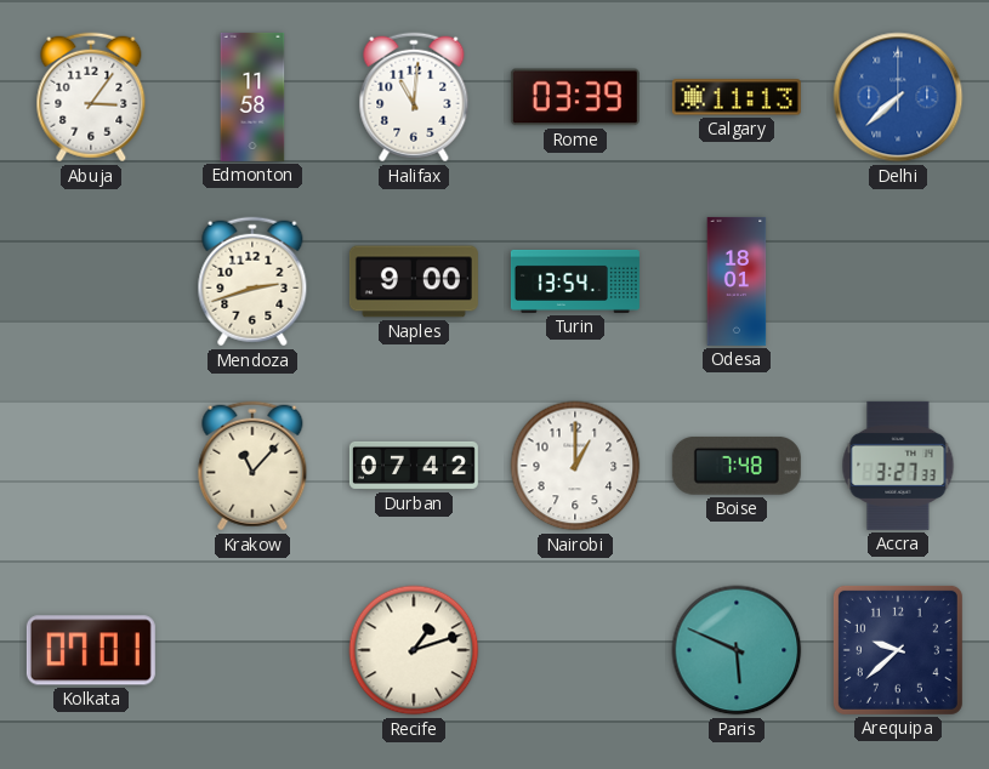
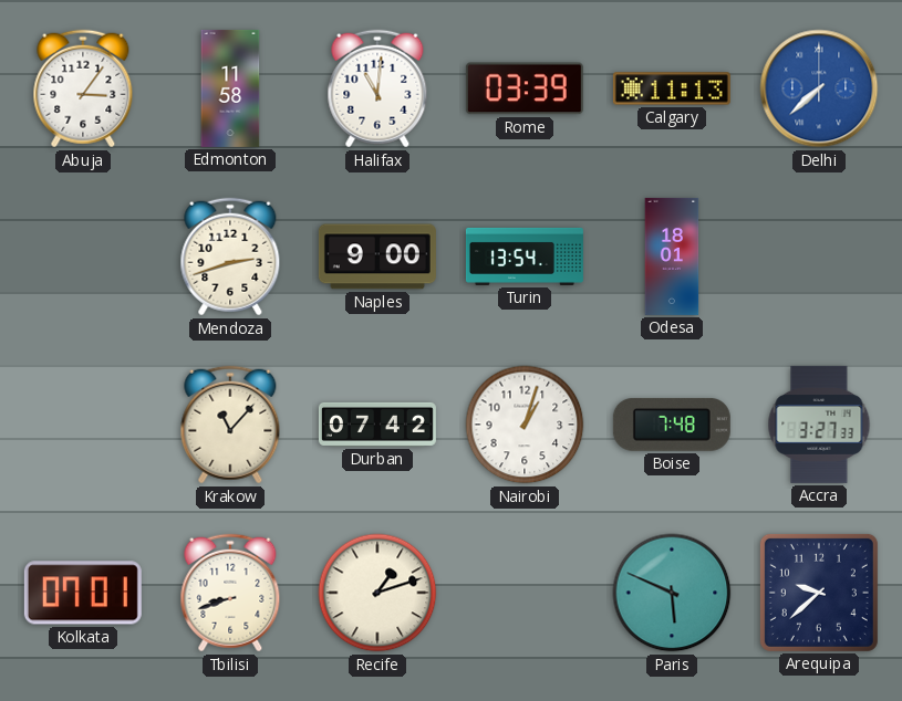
Nairobi: 1:00 -> 1:03 (525, 425)
Tbilisi: none -> 8:42 (230, 593)
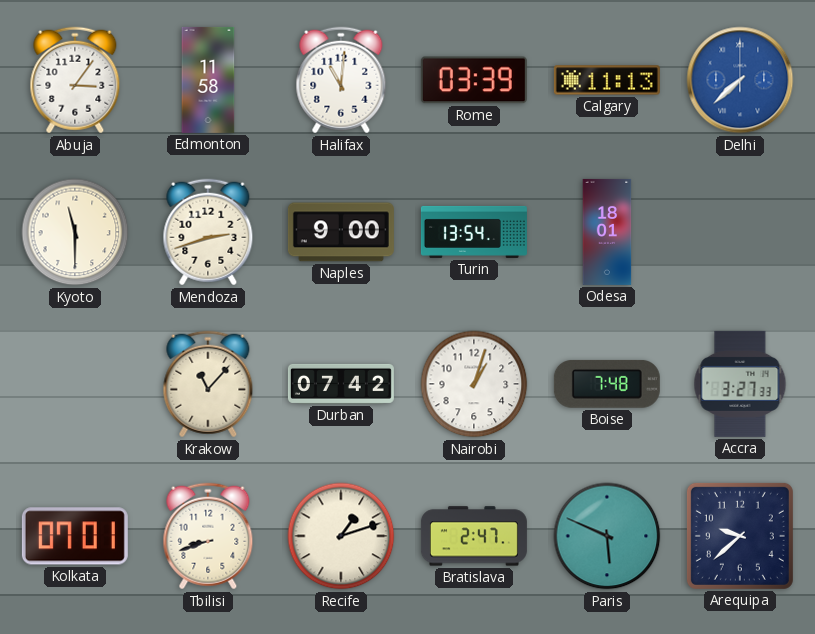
Kyoto: none -> 11:30 (75, 232)
Bratislava: none -> 2:47 (474, 536)
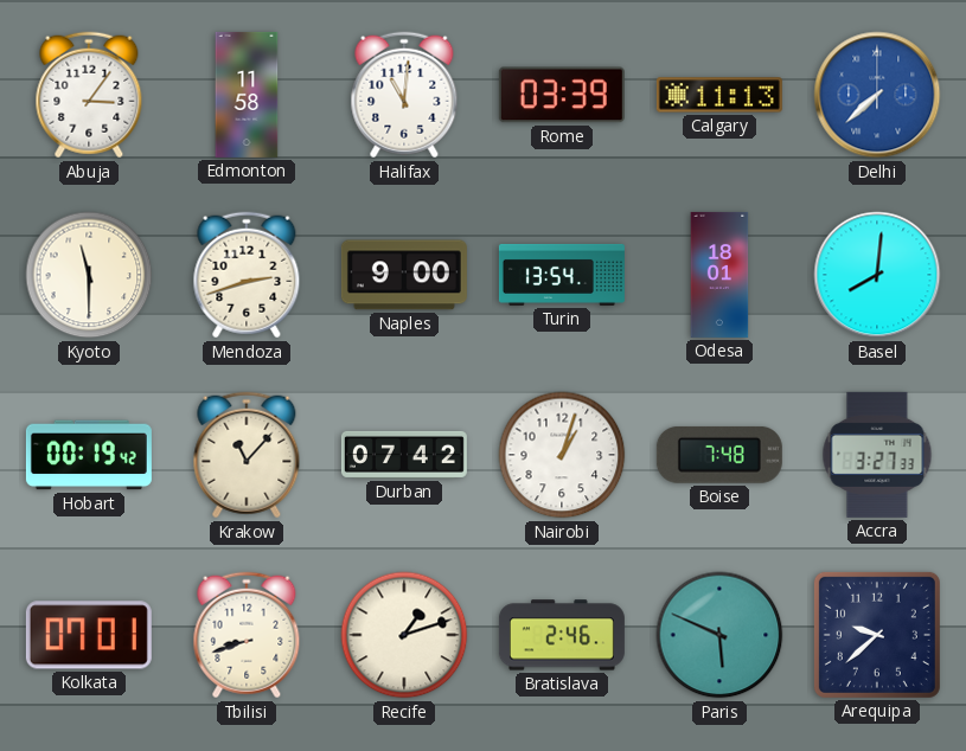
Basel: none -> 8:01 (877, 275)
Hobart: none -> 00:19 (89, 455)
Bratislava: 2:47 -> 2:46 (562, 635)
